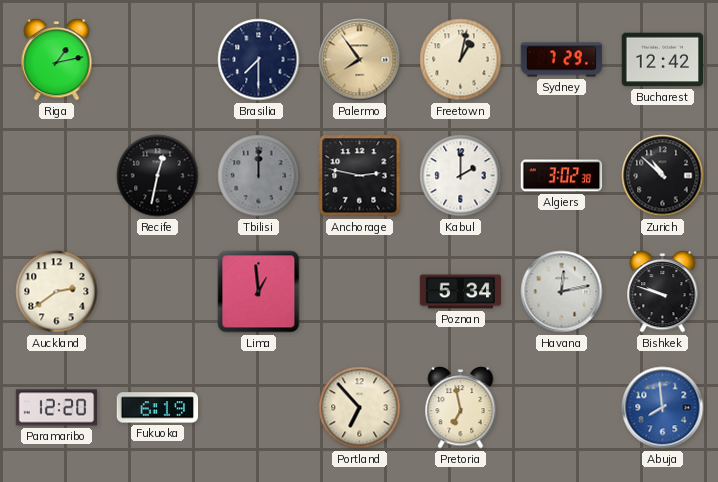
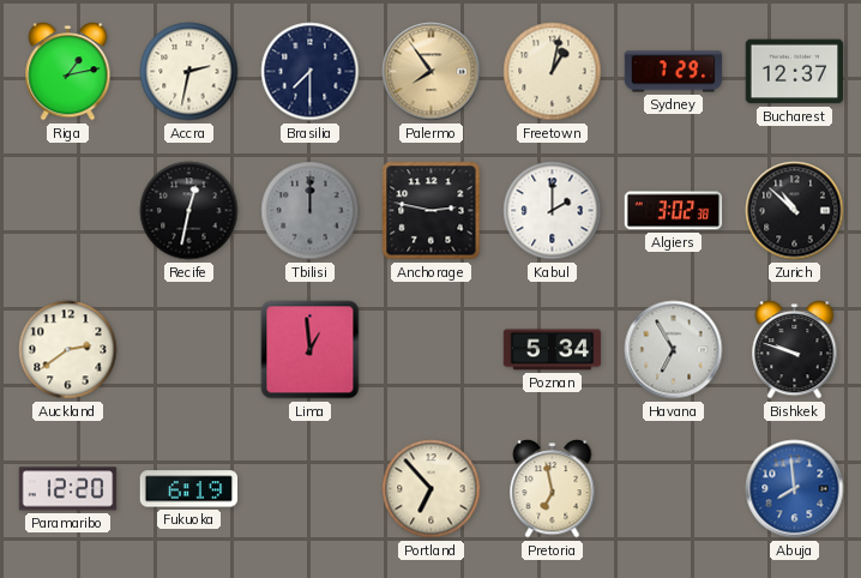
Accra: none -> 2:32 (189, 72)
Bucharest: 12:42 -> 12:37 (795, 72)
Havana: 12:13 -> 6:55 (674, 350)
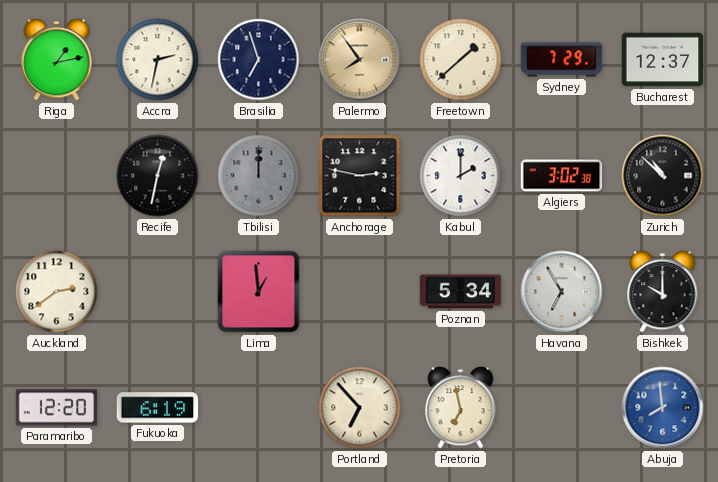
Brasilia: 7:30 -> 6:57 (259, 60)
Freetown: 1:02 -> 1:38 (461, 60)
Bishkek: 9:48 -> 10:00 (663, 292)
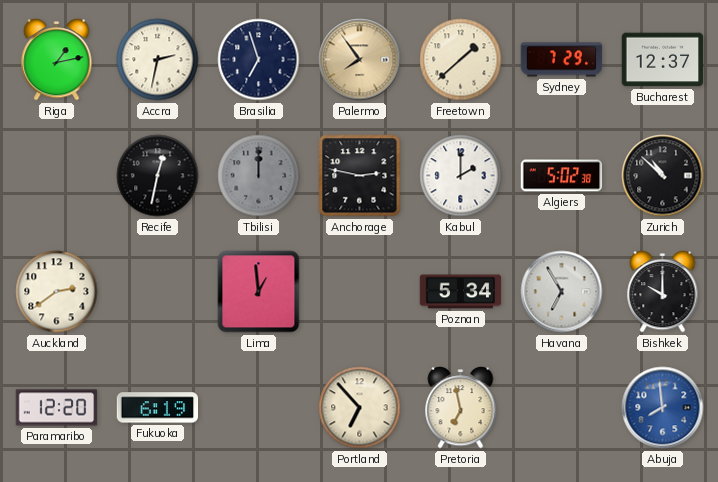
Algiers: 3:02 -> 5:02 (562, 176)
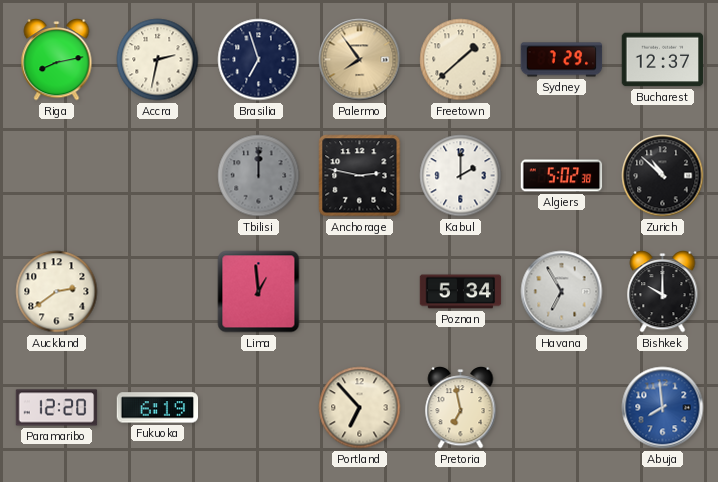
Riga: 1:13 -> 8:13 (57, 60)
Recife: 12:32 -> none (158, 176)
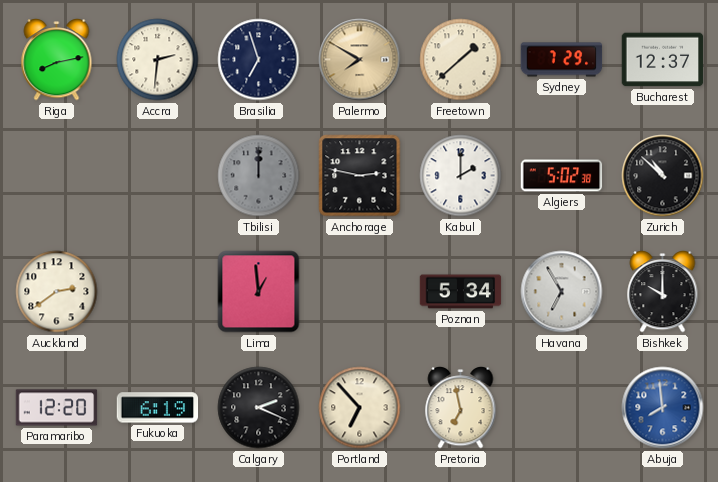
Accra: 2:32 -> 2:31 (158, 60)
Palermo: 7:54 -> 7:50 (360, 60)
Calgary: none -> 2:19 (259, 408)
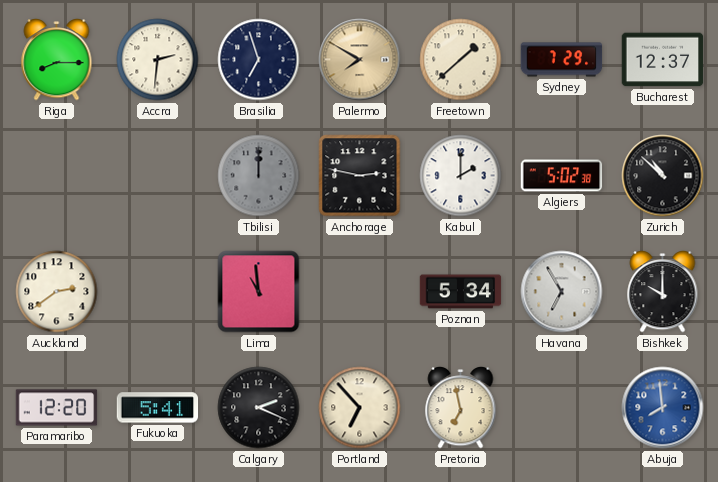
Riga: 8:13 -> 8:15 (57, 60)
Lima: 12:59 -> 10:59 (259, 292)
Fukuoka: 6:19 -> 5:41 (158, 408)
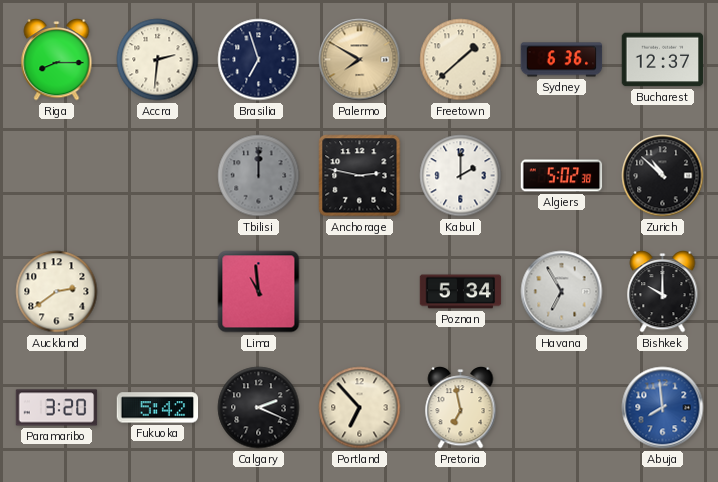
Sydney: 7:29 -> 6:36 (562, 60)
Paramaribo: 12:20 -> 3:20 (57, 408)
Fukuoka: 5:41 -> 5:42 (158, 408)
